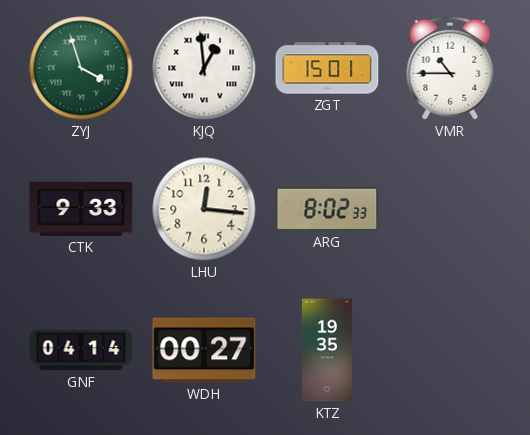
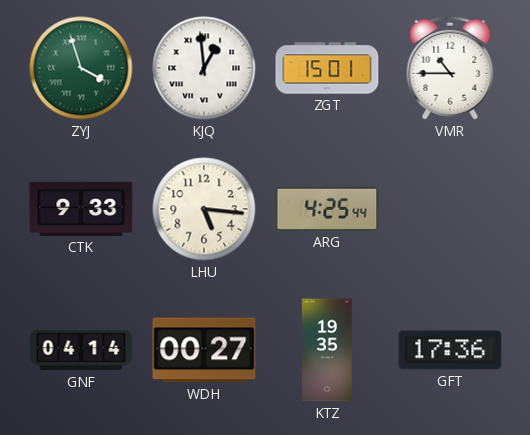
LHU: 12:16 -> 5:16 (204, 209)
ARG: 8:02 -> 4:25 (327, 209)
GFT: none -> 17:36 (450, 350)
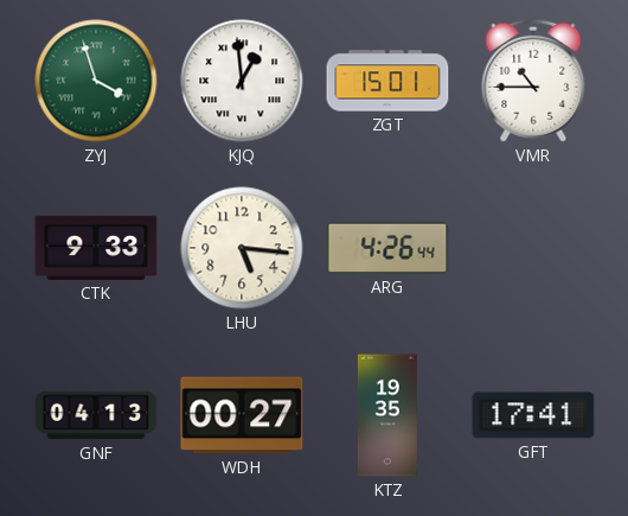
ARG: 4:25 -> 4:26 (387, 248)
GNF: 04:14 -> 04:13 (96, 415)
GFT: 17:36 -> 17:41 (533, 415)
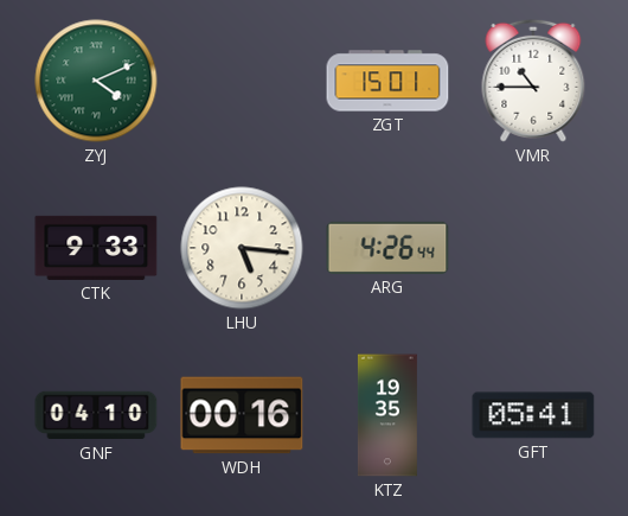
ZYJ: 3:57 -> 4:11 (96, 81)
KJQ: 12:59 -> none (242, 81)
GNF: 04:13 -> 04:10 (96, 415)
WDH: 00:27 -> 00:16 (242, 415)
GFT: 17:41 -> 05:41 (533, 415)
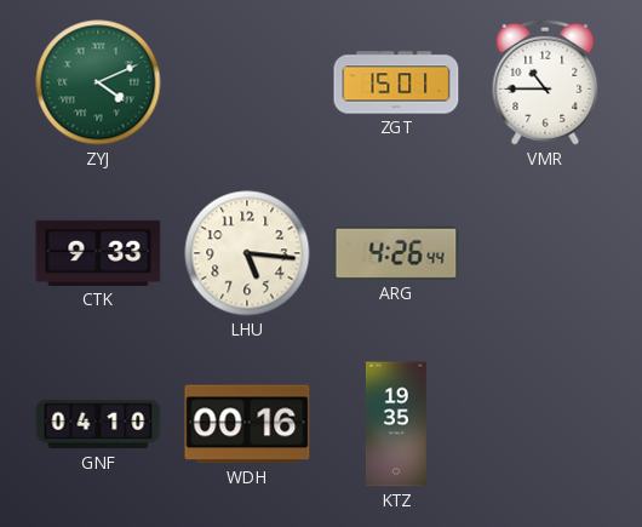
GFT: 05:41 -> none (533, 415)
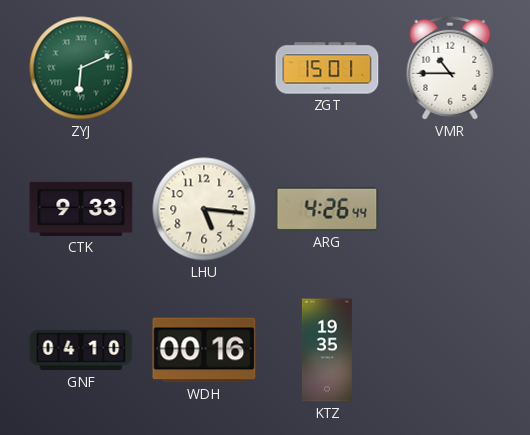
ZYJ: 4:11 -> 6:11 (81, 68)
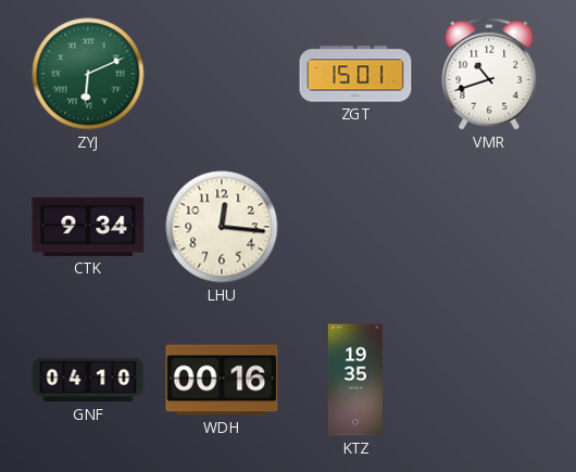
VMR: 10:45 -> 10:42 (489, 74)
CTK: 9:33 -> 9:34 (88, 227)
LHU: 5:16 -> 12:16 (222, 227)
ARG: 4:26 -> none (327, 209)
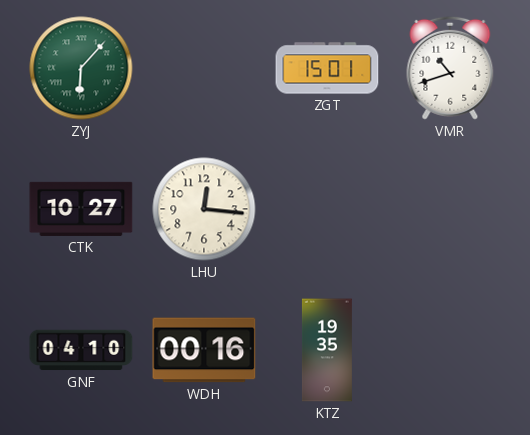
ZYJ: 6:11 -> 6:07 (81, 68)
CTK: 9:34 -> 10:27 (81, 209)
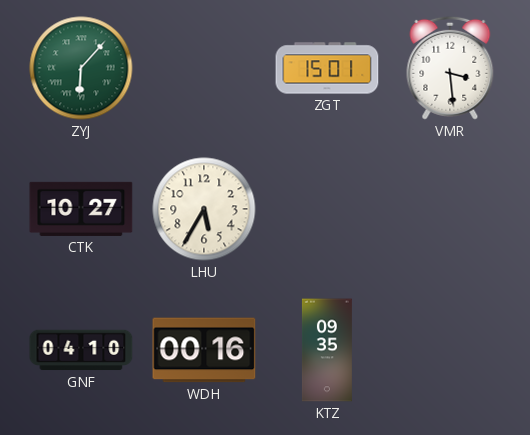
VMR: 10:42 -> 3:29 (450, 68)
LHU: 12:16 -> 5:35 (204, 209)
KTZ: 19:35 -> 09:35 (327, 350)
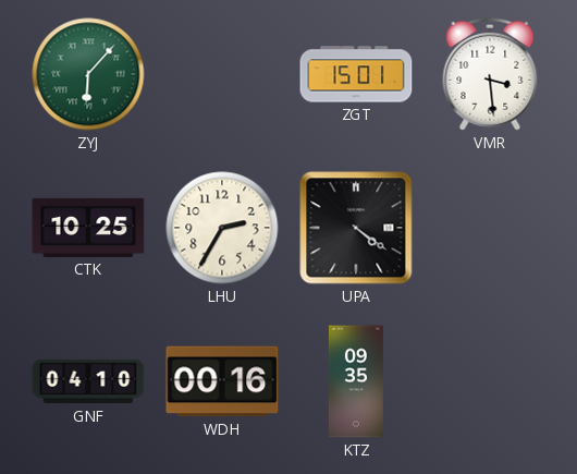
CTK: 10:27 -> 10:25 (88, 228)
LHU: 5:35 -> 2:35 (222, 228)
UPA: none -> 4:21 (356, 228)
